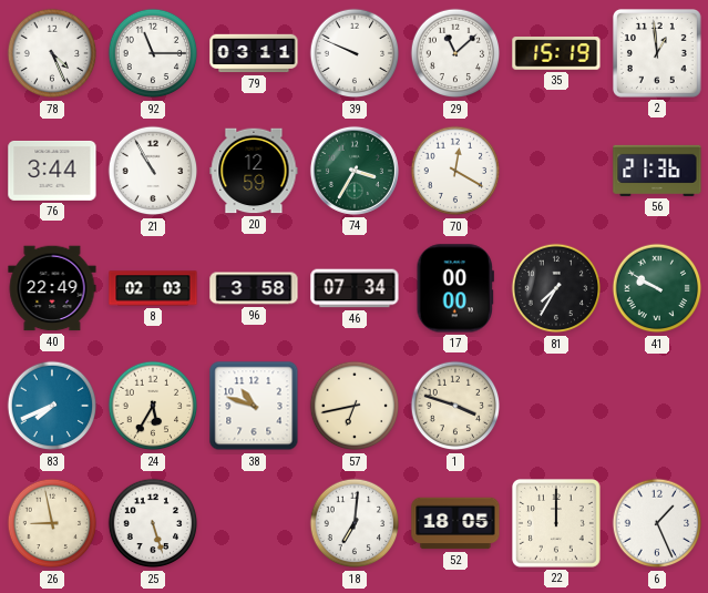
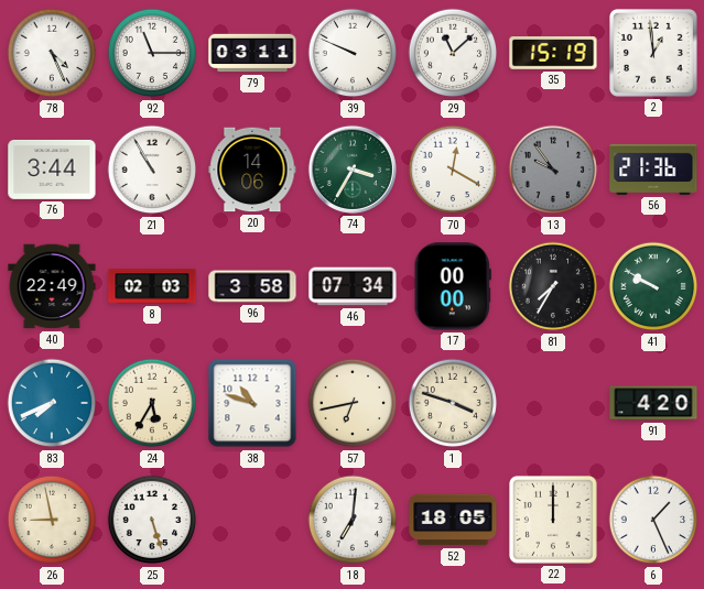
20: 12:59 -> 14:06 (252, 170)
13: none -> 9:54 (553, 170)
91: none -> 4:20 (653, 403)
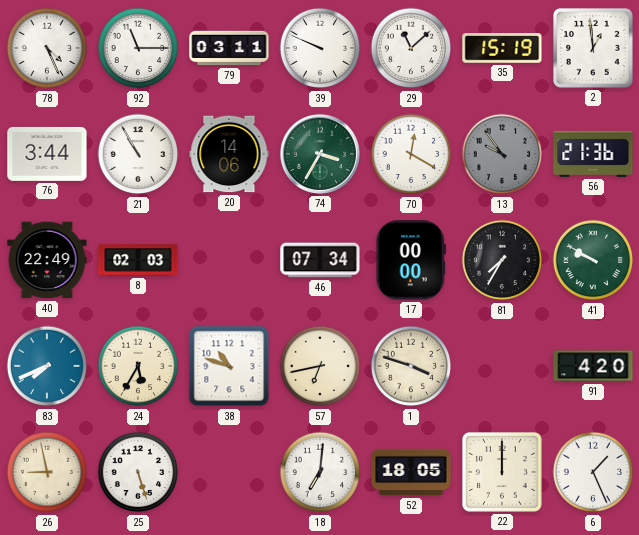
96: 3:58 -> none (252, 286)
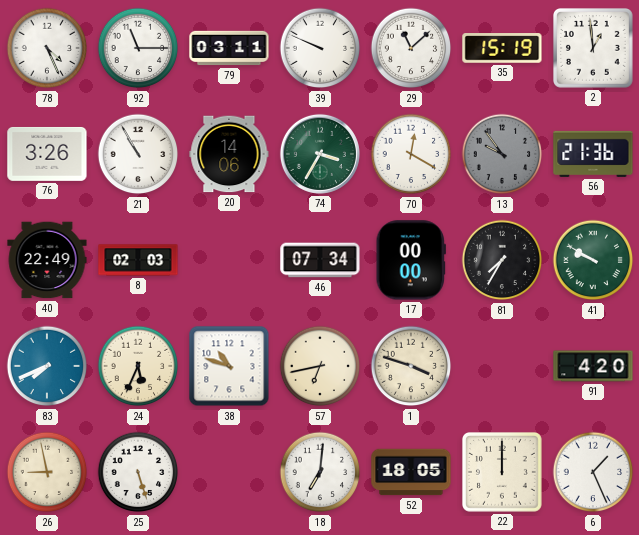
76: 3:44 -> 3:26 (47, 154)
24: 5:35 -> 5:34 (138, 366)
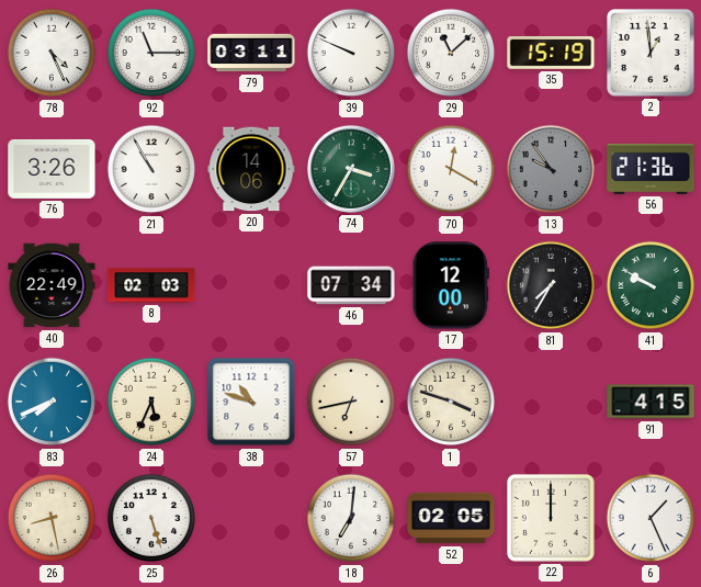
17: 00:00 -> 12:00 (451, 285)
91: 4:20 -> 4:15 (651, 402)
26: 8:58 -> 8:28 (52, 518)
52: 18:05 -> 02:05 (451, 518)
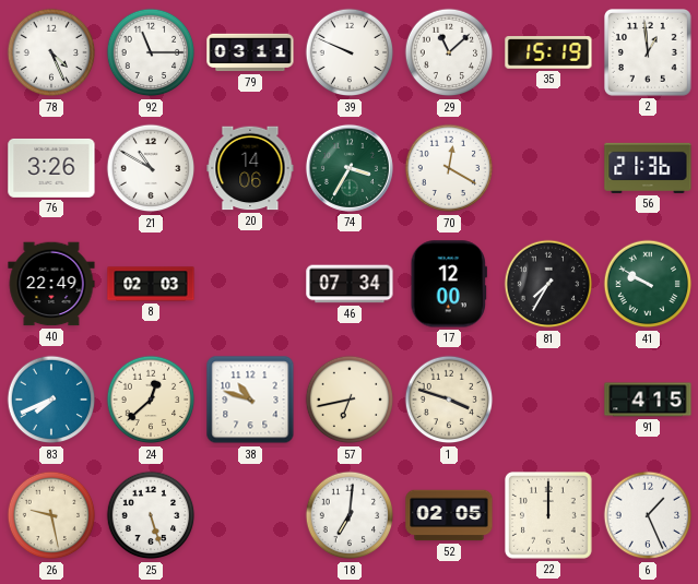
21: 10:55 -> 10:50 (151, 168)
13: 9:54 -> none (551, 169)
24: 5:34 -> 12:38 (151, 400)
26: 8:28 -> 9:28 (51, 515)
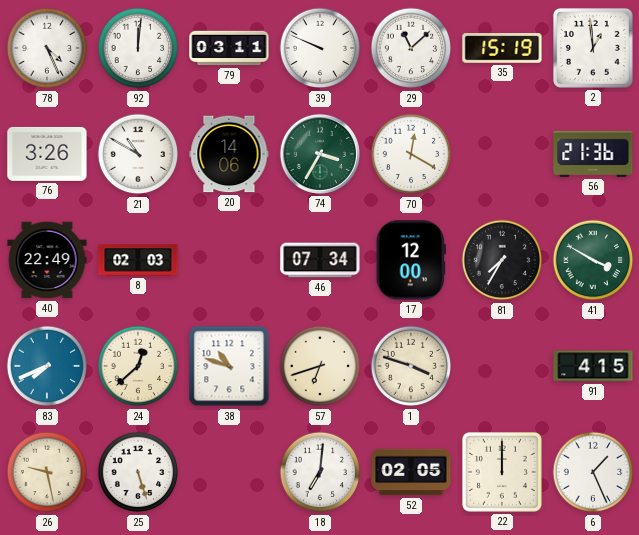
92: 11:15 -> 12:01 (138, 48)
41: 9:50 -> 3:50 (593, 260)
57: 6:43 -> 6:42 (320, 366)
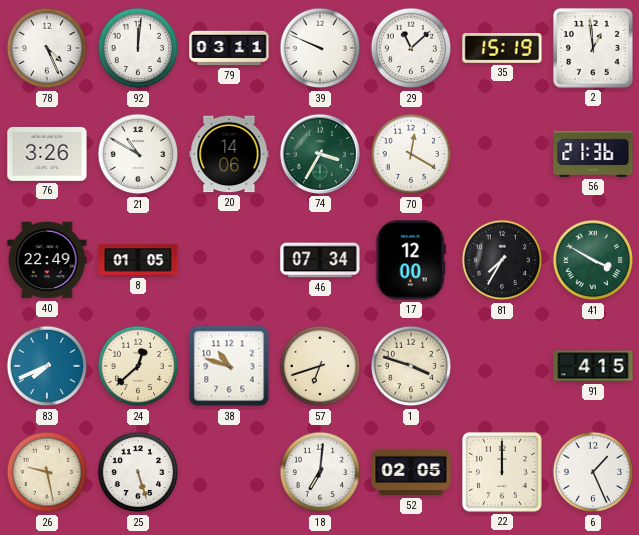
8: 02:03 -> 01:05 (138, 260)
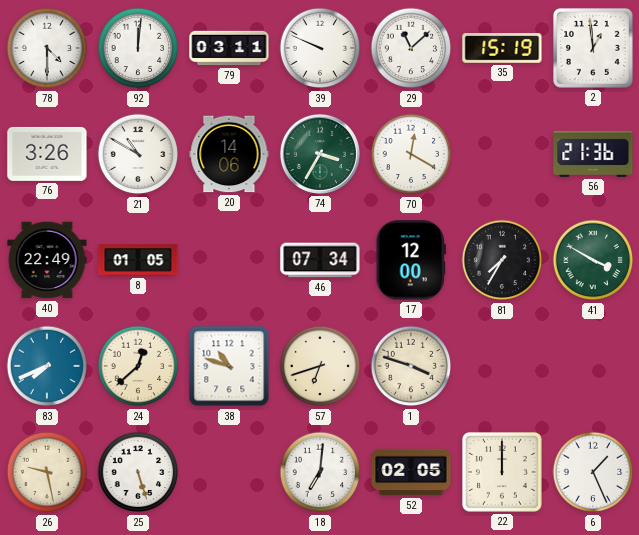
78: 4:26 -> 4:30 (47, 48)
91: 4:15 -> none (593, 366)
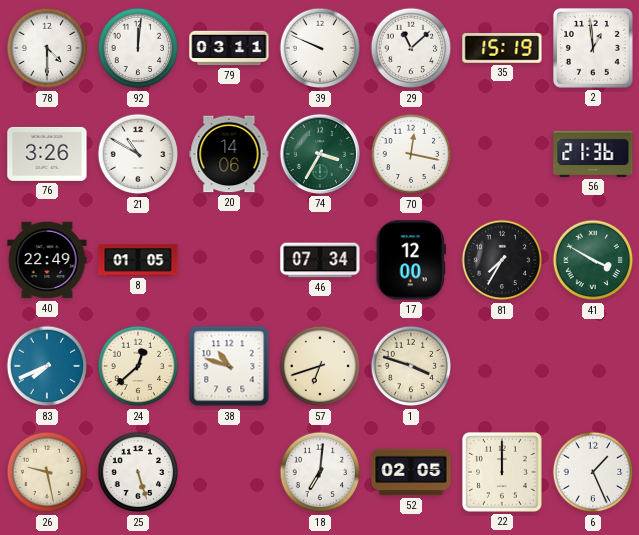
70: 12:20 -> 12:17 (411, 154)
